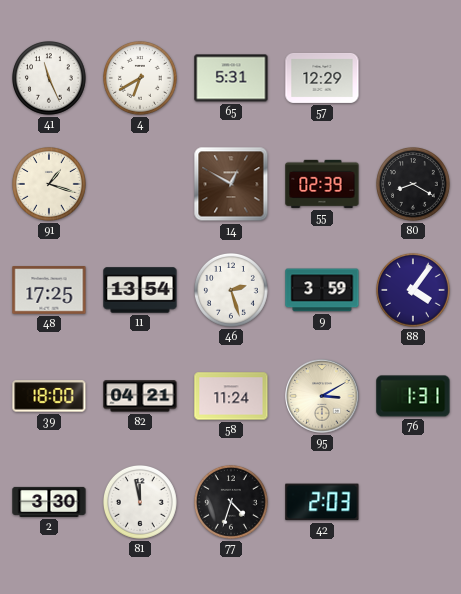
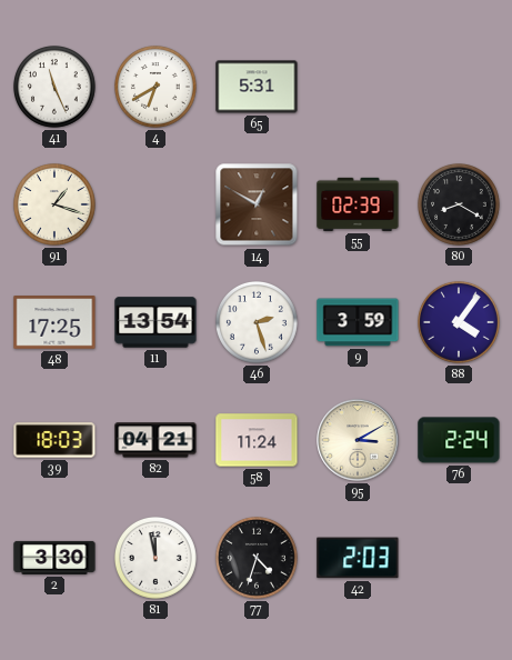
57: 12:29 -> none (322, 78)
39: 18:00 -> 18:03 (54, 440)
76: 1:31 -> 2:24 (459, 440)
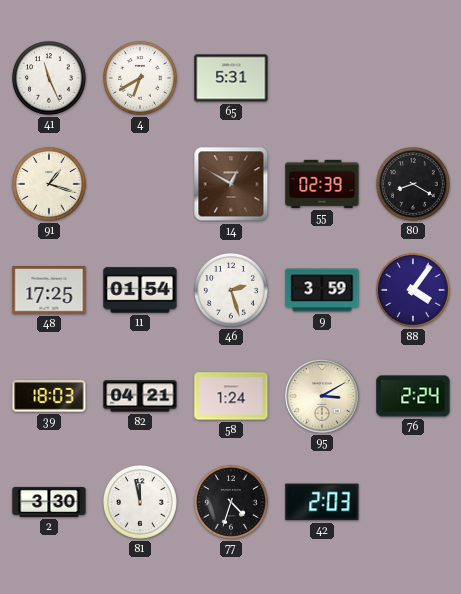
11: 13:54 -> 01:54 (140, 290)
58: 11:24 -> 1:24 (231, 396)
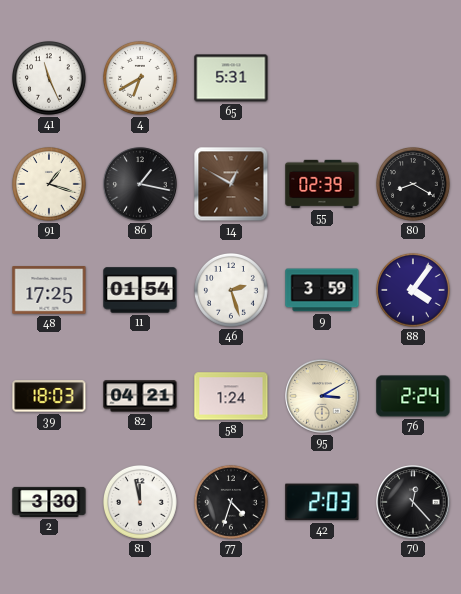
86: none -> 1:17 (140, 184)
70: none -> 12:23 (413, 502)
